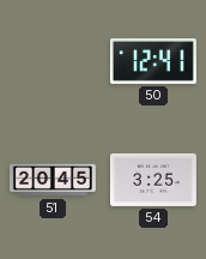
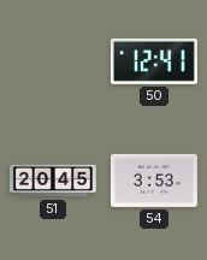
54: 3:25 -> 3:53 (154, 181)
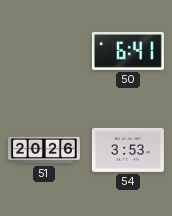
50: 12:41 -> 6:41 (128, 51)
51: 20:45 -> 20:26 (44, 150)
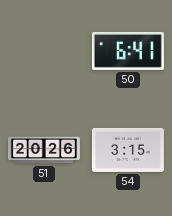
54: 3:53 -> 3:15 (128, 150)
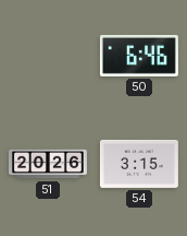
50: 6:41 -> 6:46 (139, 56)
